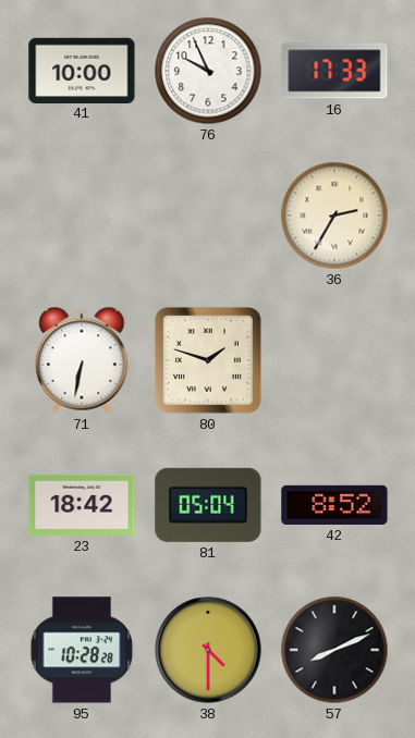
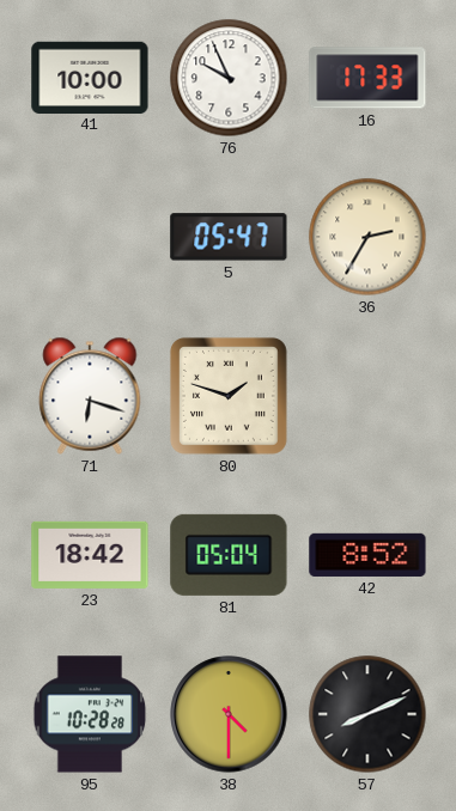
5: none -> 05:47 (229, 237)
71: 6:32 -> 6:18 (90, 396)
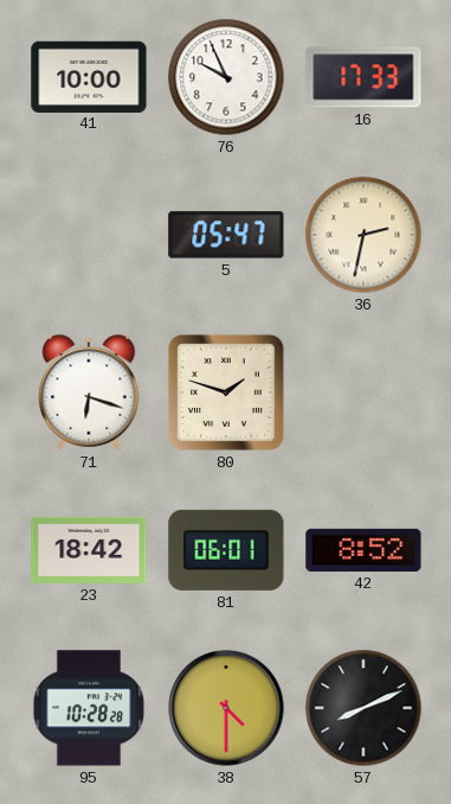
36: 2:35 -> 2:32 (363, 235)
81: 05:04 -> 06:01 (226, 550)
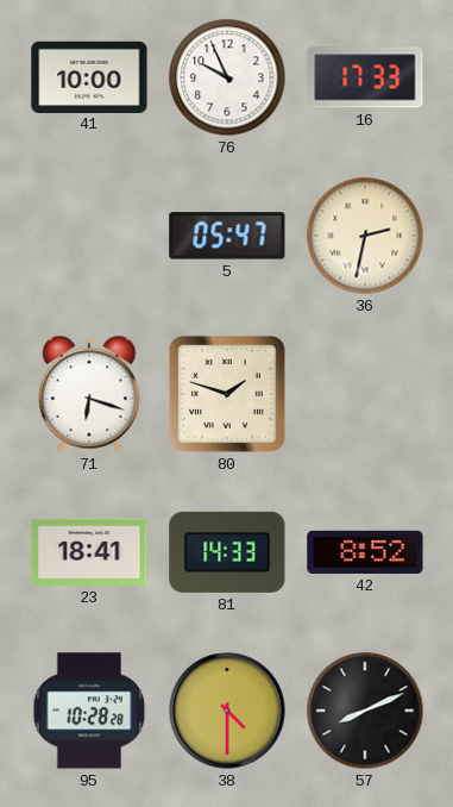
23: 18:42 -> 18:41 (89, 552)
81: 06:01 -> 14:33 (227, 552)
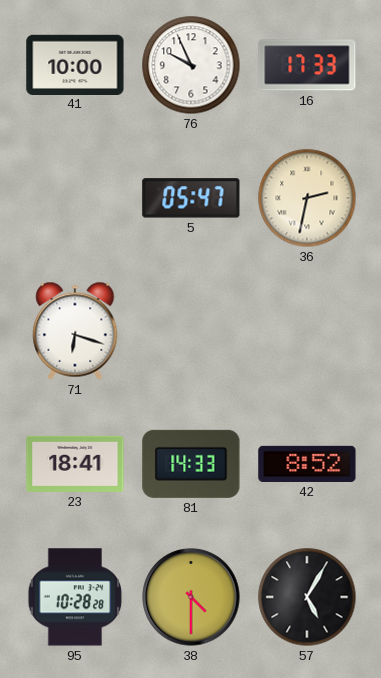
80: 1:48 -> none (227, 394)
57: 8:11 -> 5:05 (307, 597)
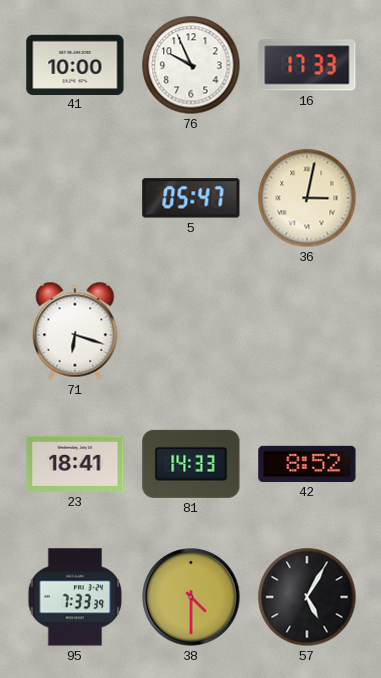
36: 2:32 -> 3:02 (307, 198)
95: 10:28 -> 7:33 (75, 597)
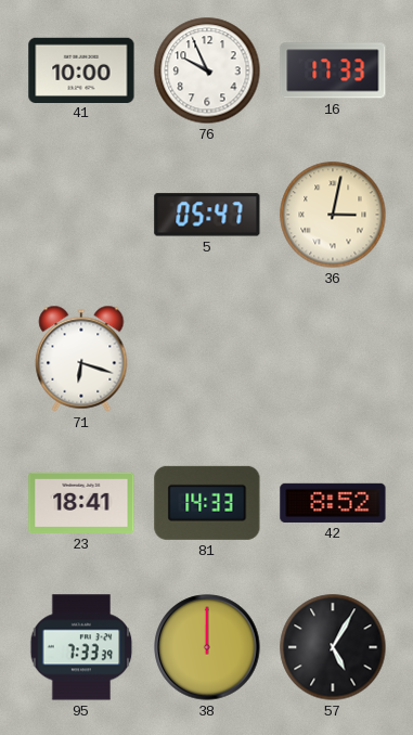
38: 4:30 -> 12:00 (207, 647)
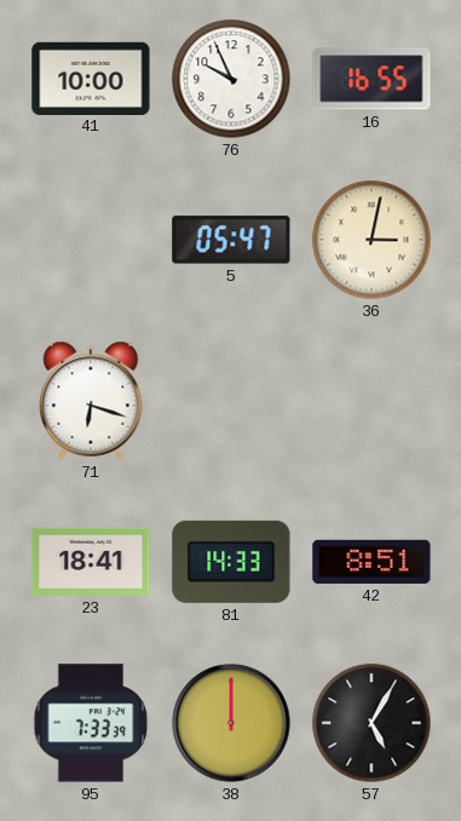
16: 17:33 -> 16:55 (371, 79)
42: 8:52 -> 8:51 (371, 562)
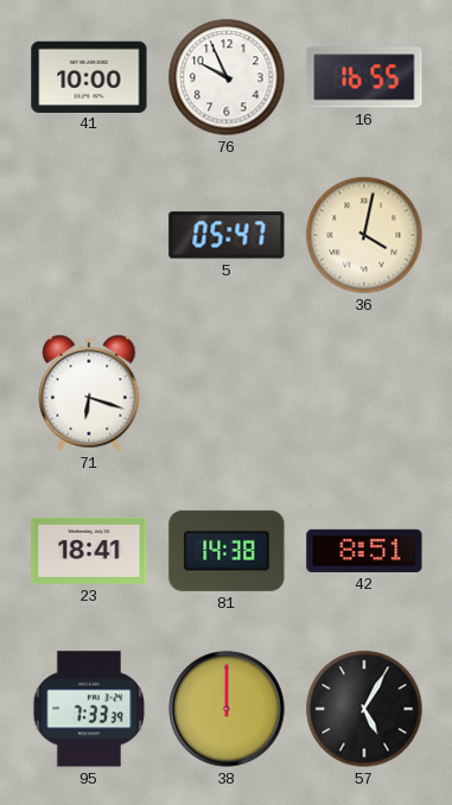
36: 3:02 -> 4:02 (364, 235)
81: 14:33 -> 14:38 (227, 551)
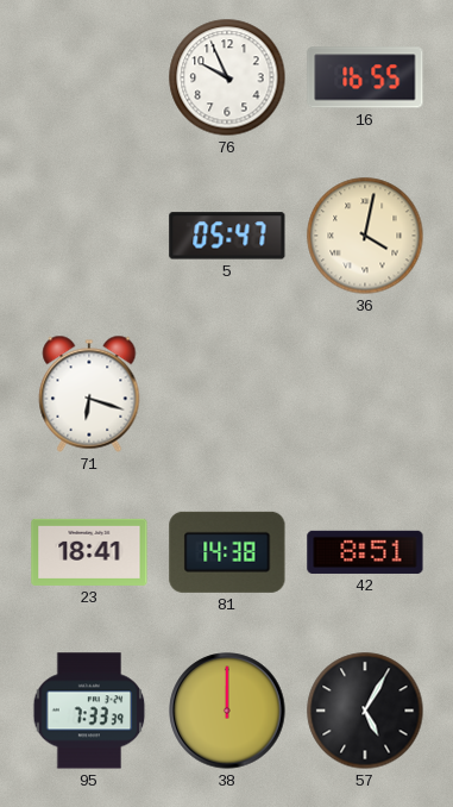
41: 10:00 -> none (89, 76)
